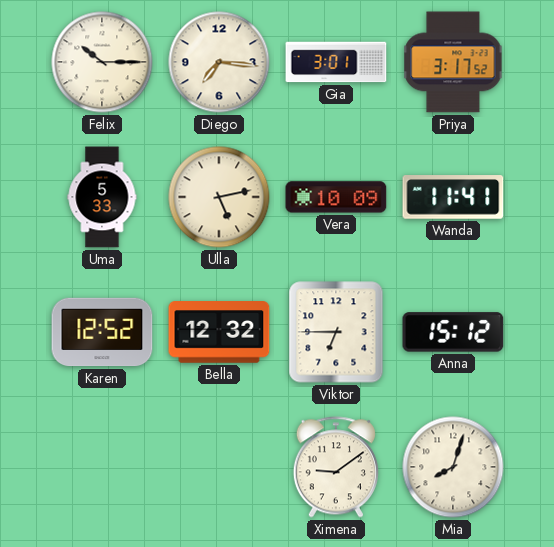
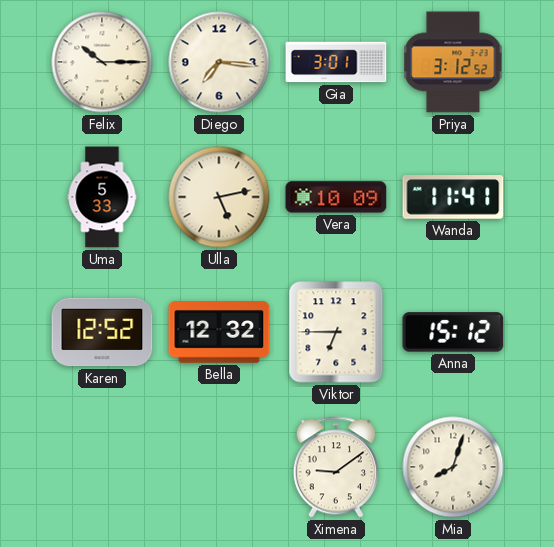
Priya: 3:17 -> 3:12 (453, 62)
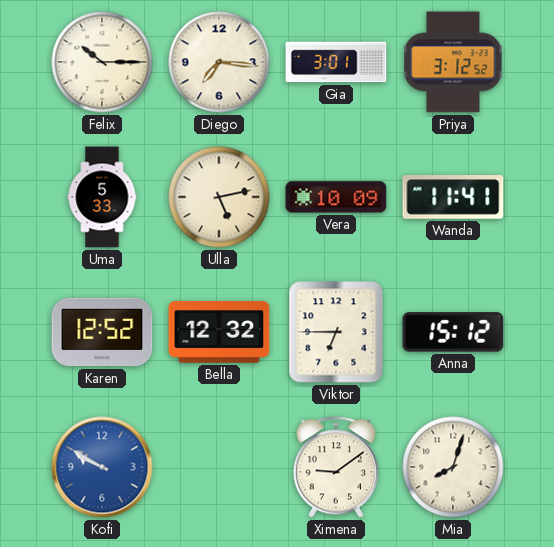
Kofi: none -> 9:50 (102, 467)
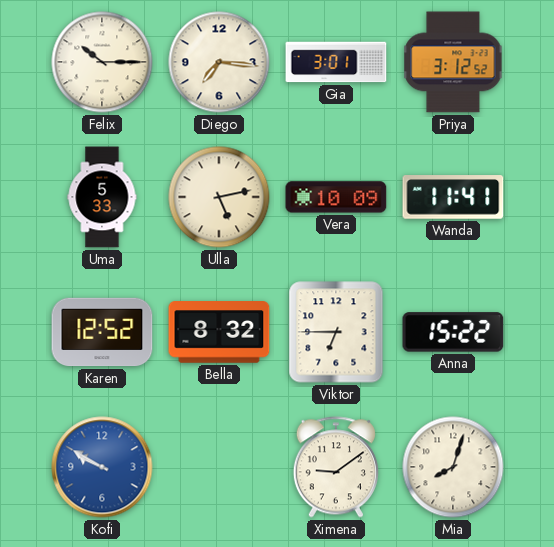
Bella: 12:32 -> 8:32 (219, 332)
Anna: 15:12 -> 15:22 (453, 332)
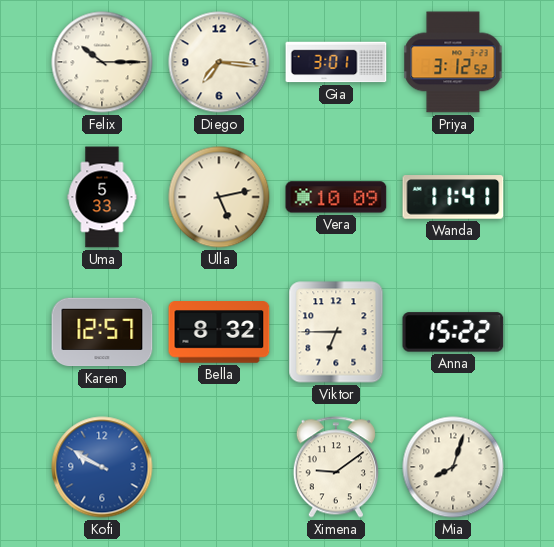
Karen: 12:52 -> 12:57 (102, 332)
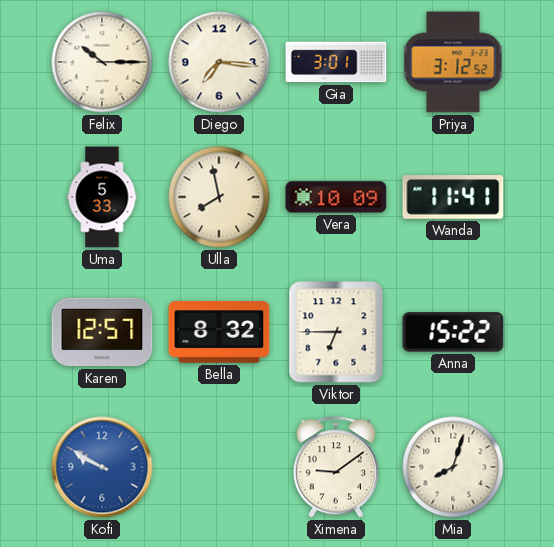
Ulla: 5:13 -> 7:58 (219, 197)
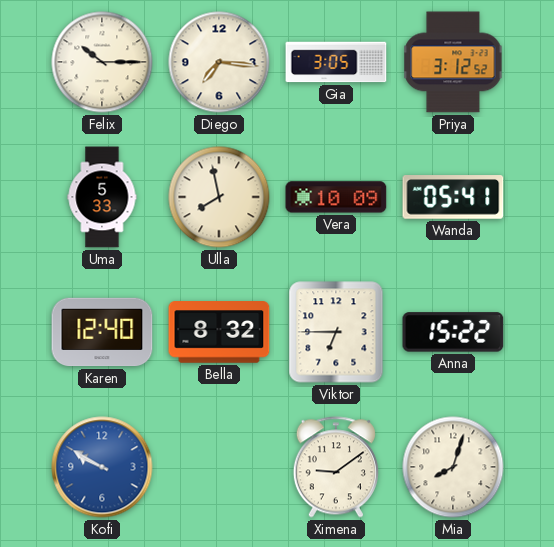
Gia: 3:01 -> 3:05 (336, 62)
Wanda: 11:41 -> 05:41 (453, 197)
Karen: 12:57 -> 12:40 (102, 332)
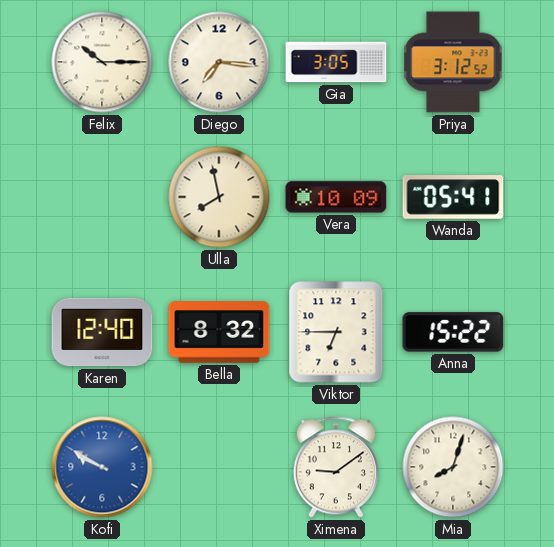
Uma: 5:33 -> none (102, 197)
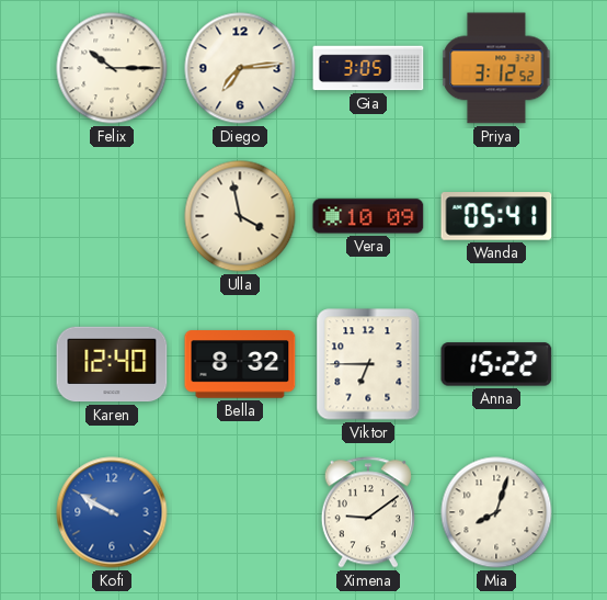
Diego: 7:16 -> 7:14 (240, 68)
Ulla: 7:58 -> 3:58 (240, 216)
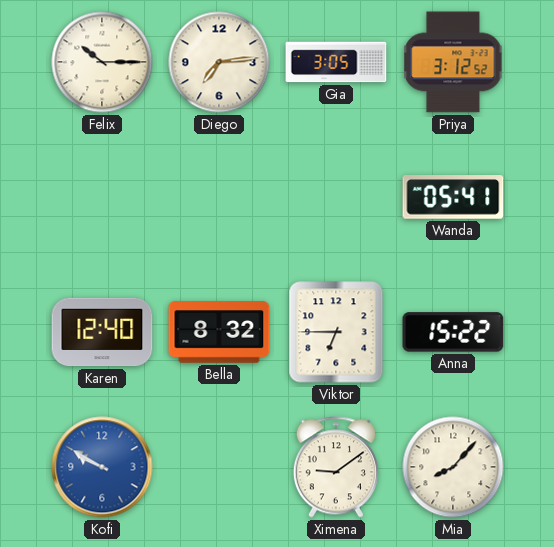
Ulla: 3:58 -> none (240, 216)
Vera: 10:09 -> none (368, 216)
Mia: 8:03 -> 8:07 (453, 467)
